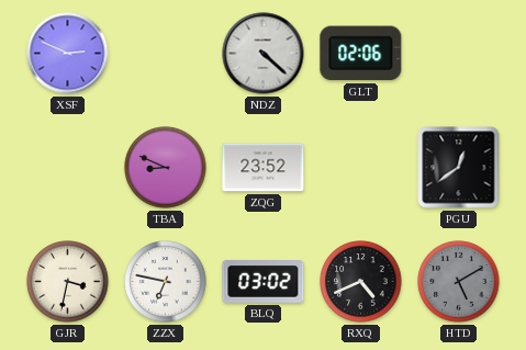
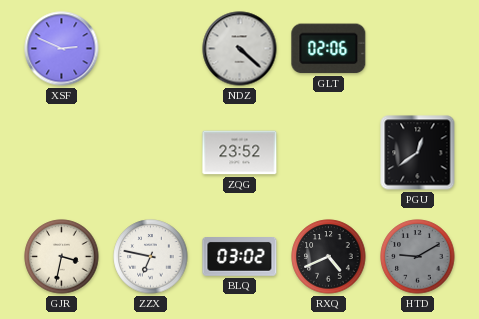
TBA: 8:49 -> none (166, 168)
HTD: 5:10 -> 9:10 (418, 257)
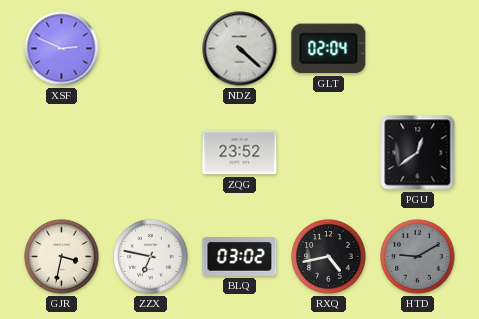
GLT: 02:06 -> 02:04 (329, 49)
RXQ: 4:41 -> 4:43 (329, 257)
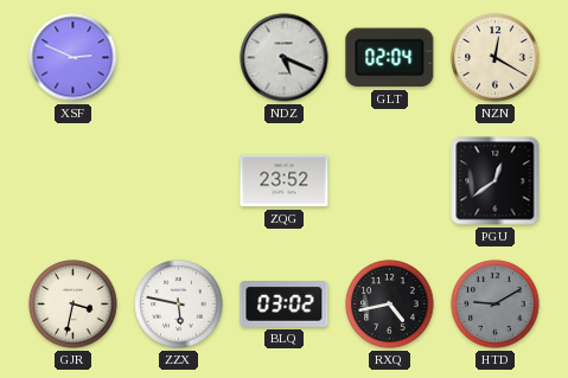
NDZ: 4:22 -> 5:19 (285, 58)
NZN: none -> 12:20 (496, 58)
ZZX: 6:47 -> 5:47 (179, 305)
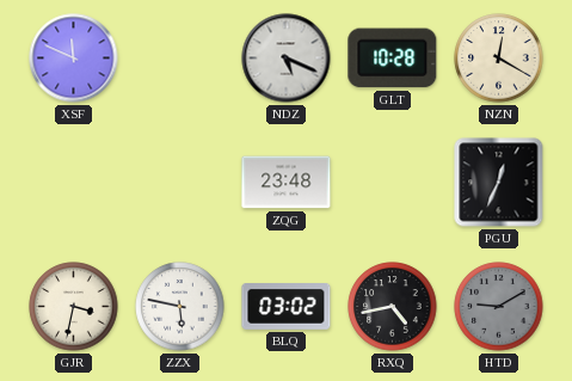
XSF: 2:49 -> 11:49 (74, 59)
GLT: 02:04 -> 10:28 (393, 59)
ZQG: 23:52 -> 23:48 (287, 183)
PGU: 12:39 -> 12:34 (499, 183)
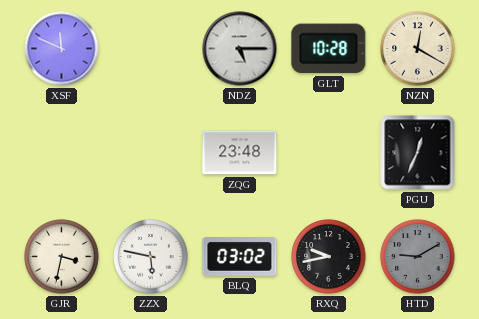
NDZ: 5:19 -> 5:15 (240, 49)
RXQ: 4:43 -> 9:43 (329, 257)
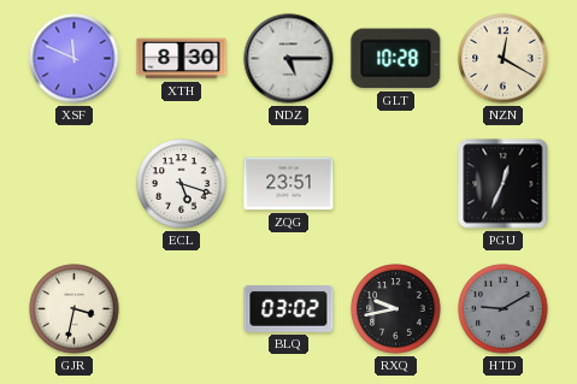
XTH: none -> 8:30 (182, 59)
ECL: none -> 5:18 (182, 184)
ZQG: 23:48 -> 23:51 (289, 184)
ZZX: 5:47 -> none (151, 257)
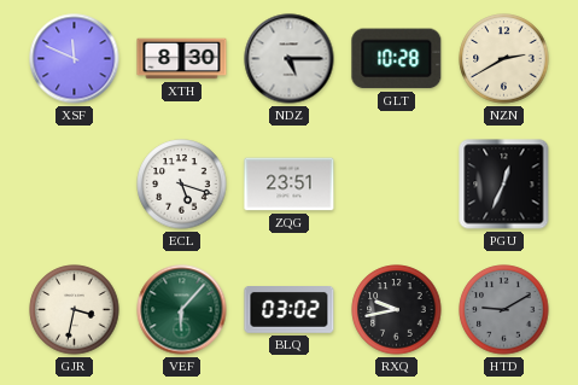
NZN: 12:20 -> 2:40 (504, 59)
VEF: none -> 6:07 (182, 310)
